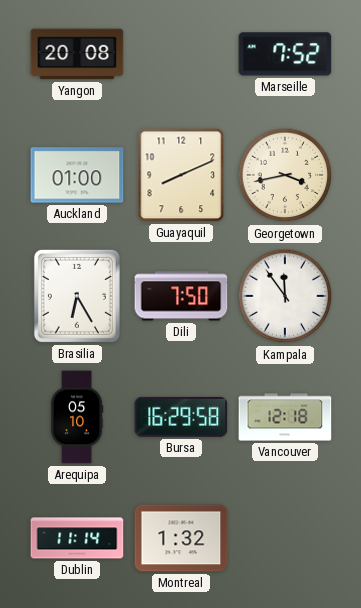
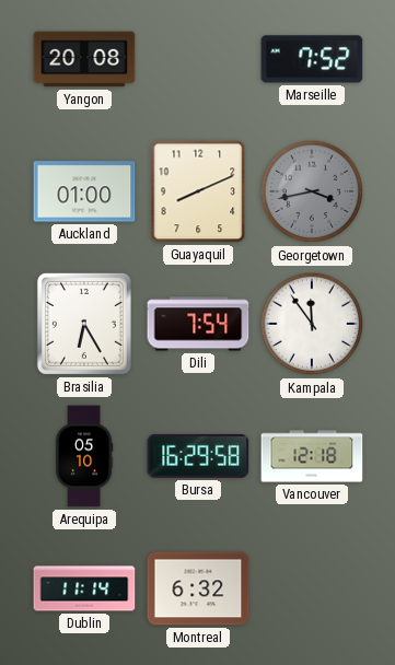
Georgetown dial: cream -> grey (312, 191)
Dili: 7:50 -> 7:54 (198, 324)
Montreal: 1:32 -> 6:32 (198, 588)
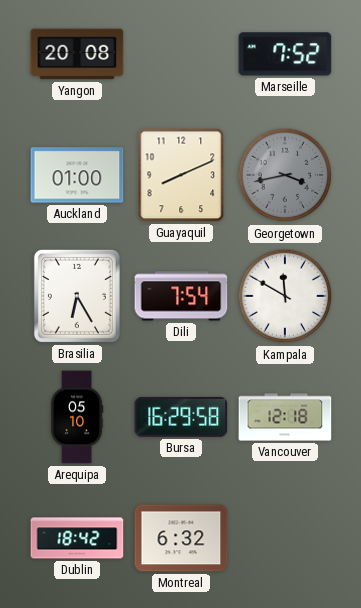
Kampala: 11:54 -> 11:50 (285, 296)
Dublin: 11:14 -> 18:42 (77, 538)
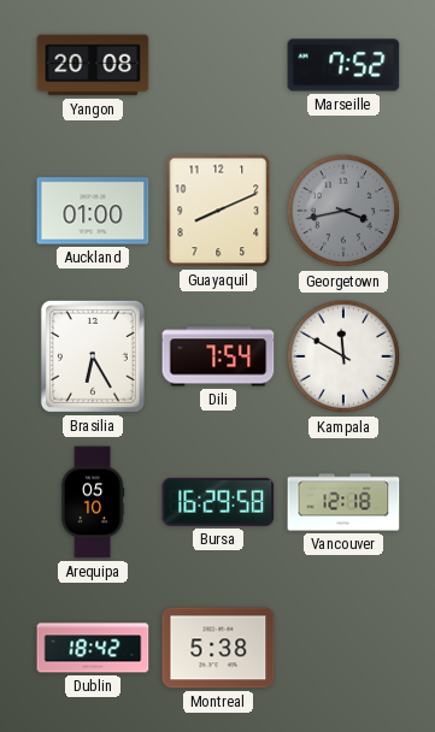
Montreal: 6:32 -> 5:38 (218, 648)
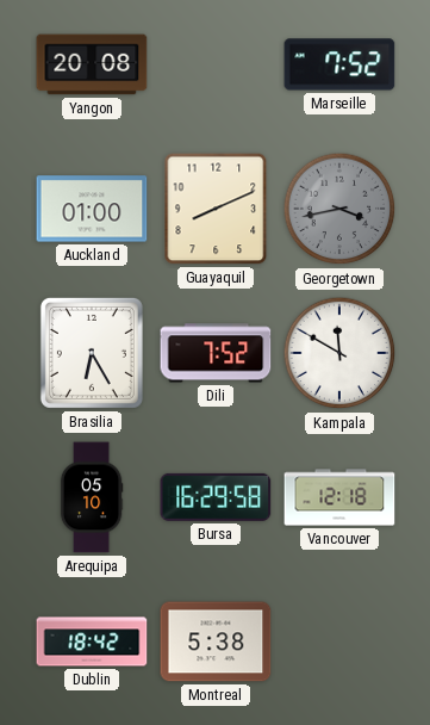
Dili: 7:54 -> 7:52 (216, 353)
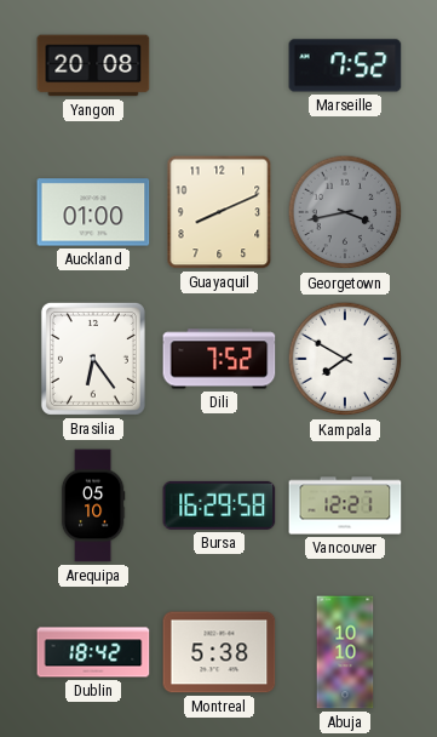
Brasilia: 6:25 -> 6:24 (93, 359)
Kampala: 11:50 -> 7:50 (345, 359)
Vancouver: 12:18 -> 12:21 (345, 505)
Abuja: none -> 10:10 (345, 652)
